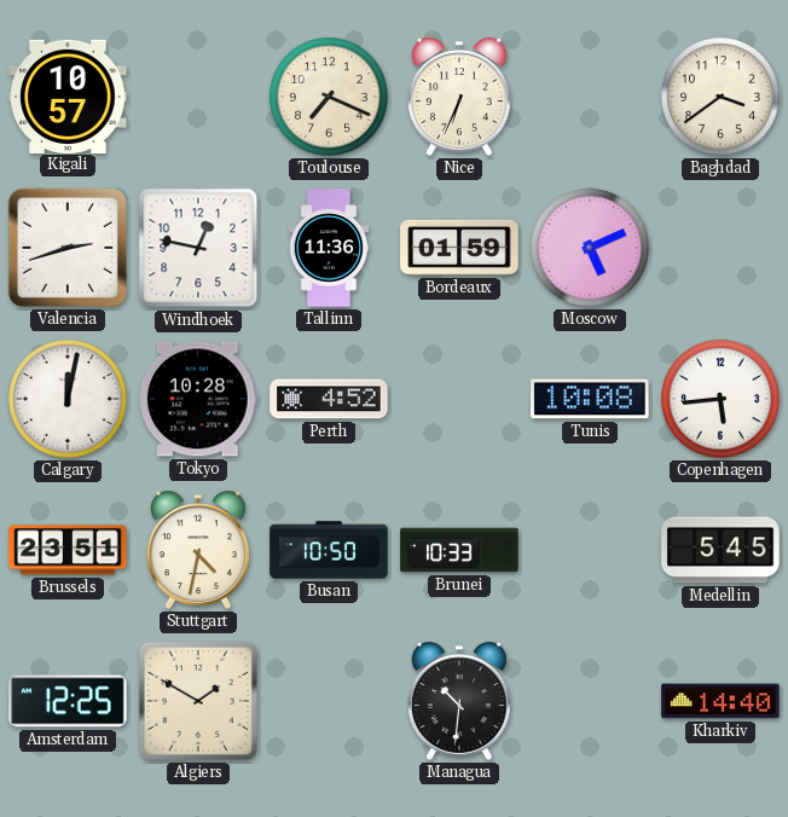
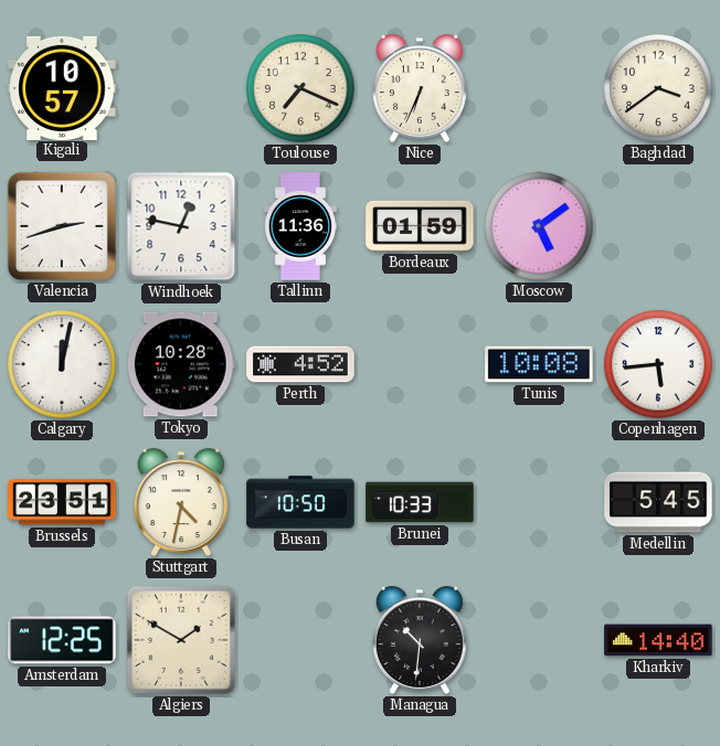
Moscow: 5:11 -> 5:09 (539, 226)
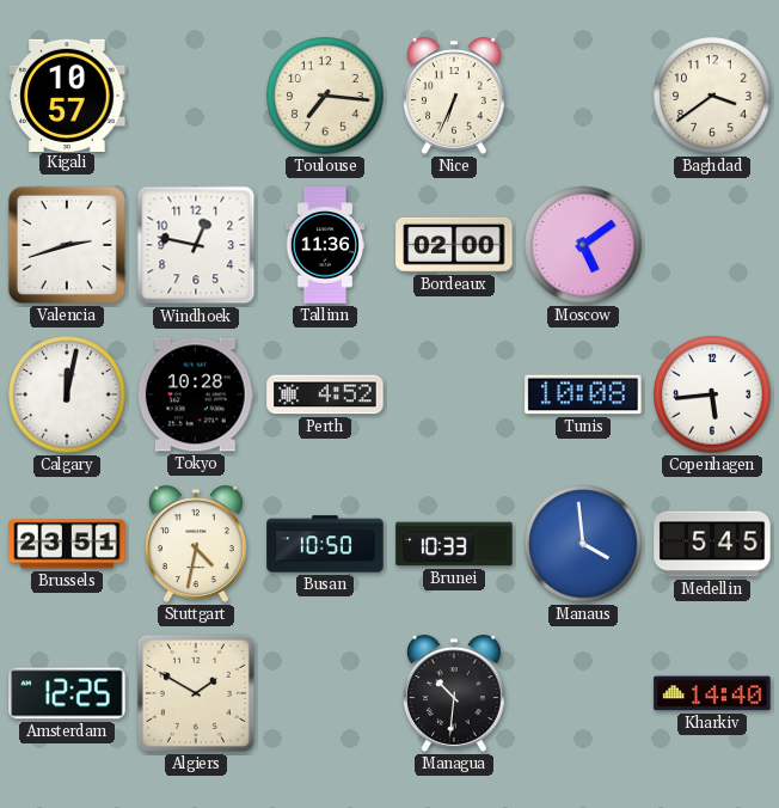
Toulouse: 7:19 -> 7:16 (325, 96)
Bordeaux: 01:59 -> 02:00 (454, 245)
Manaus: none -> 3:59 (583, 544)
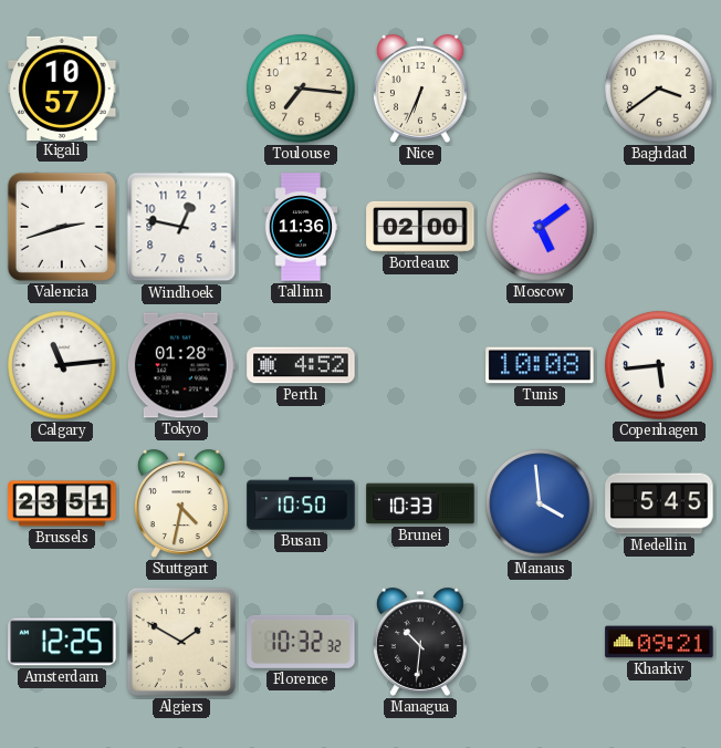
Calgary: 12:02 -> 11:14 (62, 365)
Tokyo: 10:28 -> 01:28 (181, 365)
Florence: none -> 10:32 (301, 642)
Kharkiv: 14:40 -> 09:21 (659, 642)
